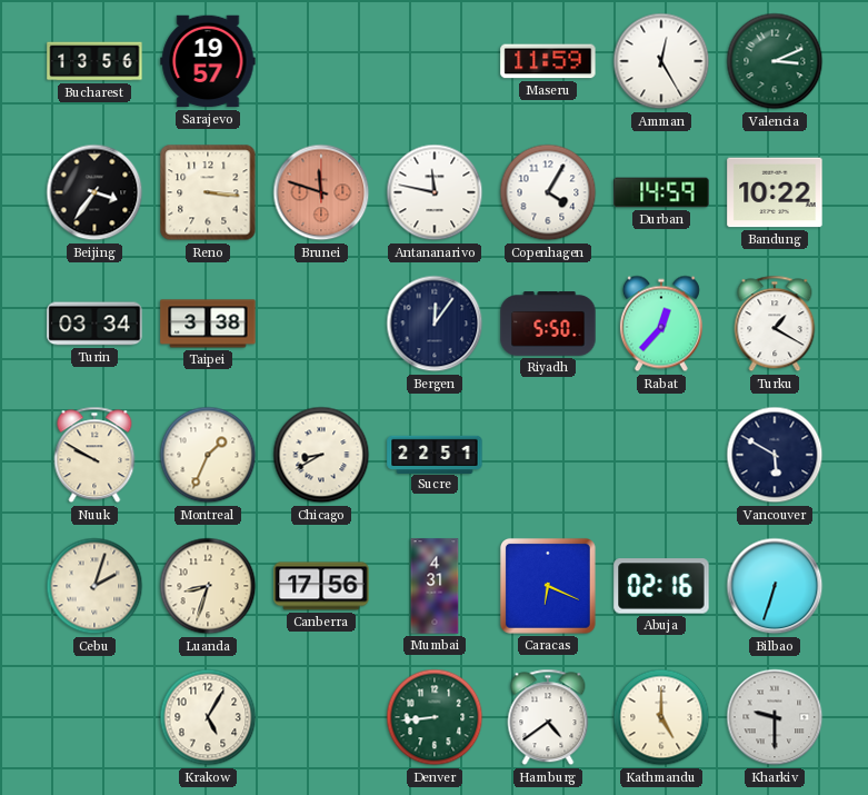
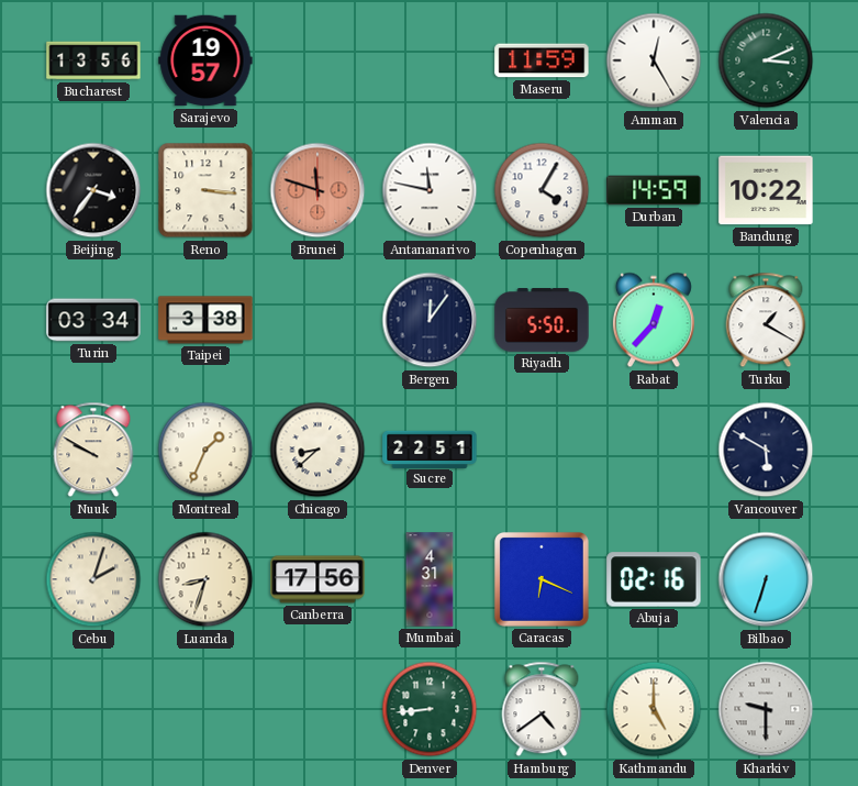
Chicago: 8:40 -> 8:38 (317, 450)
Krakow: 5:05 -> none (208, 717)
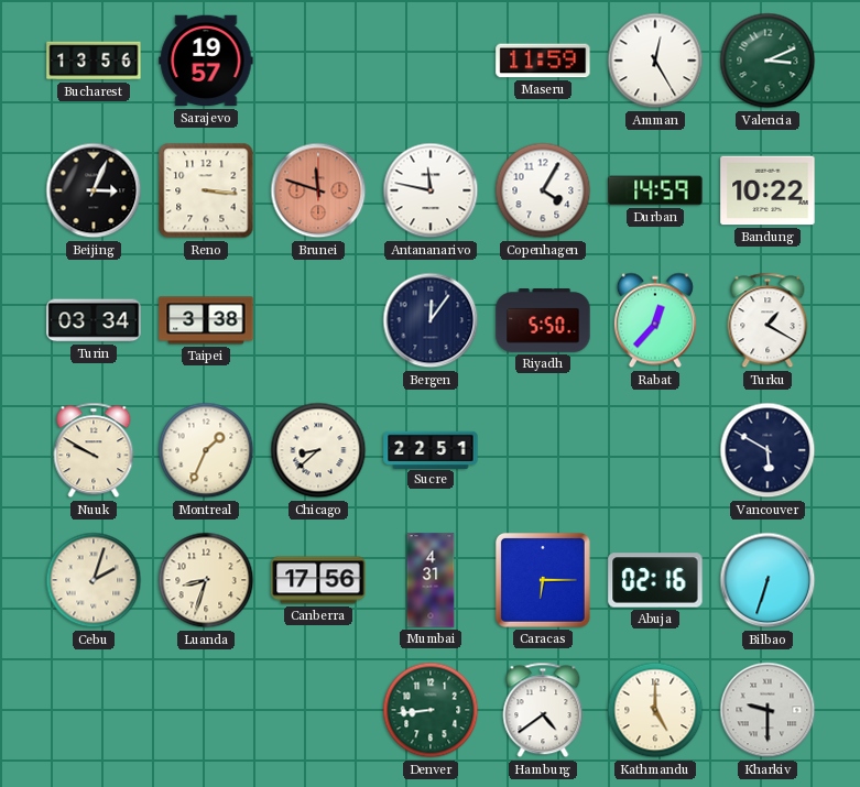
Beijing: 3:36 -> 3:04 (94, 190)
Caracas: 6:19 -> 6:15 (543, 580)
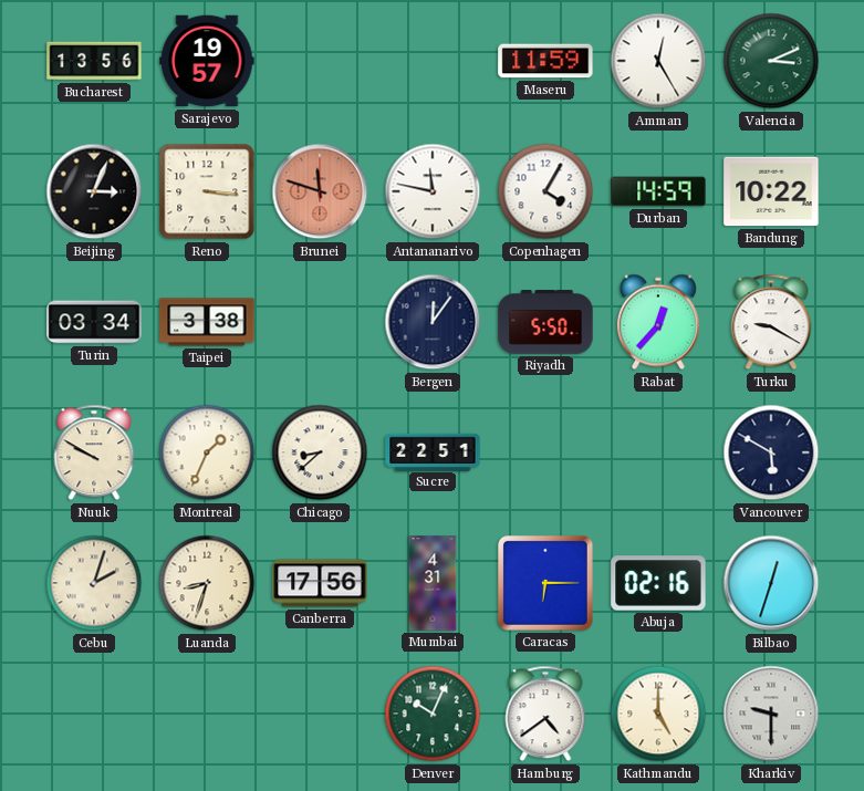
Turku: 1:20 -> 9:20 (771, 322)
Bilbao: 6:33 -> 12:33 (771, 583)
Denver: 8:44 -> 10:04 (433, 714)
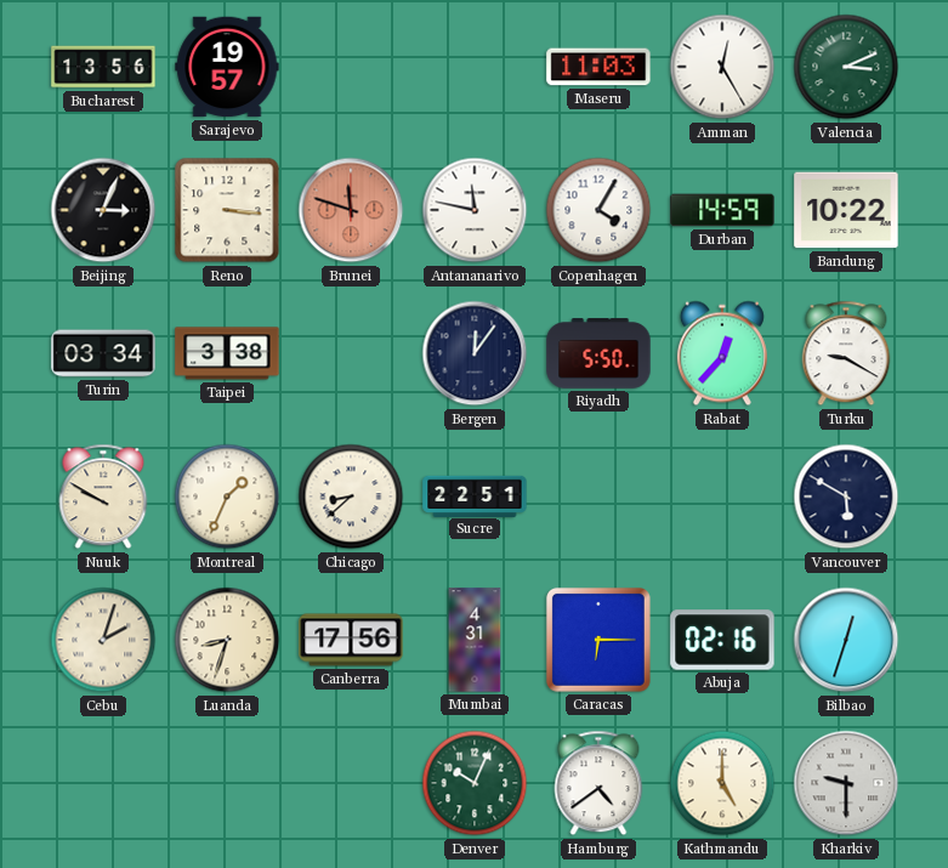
Maseru: 11:59 -> 11:03 (598, 67)
